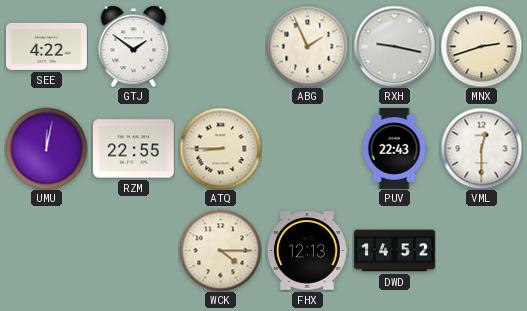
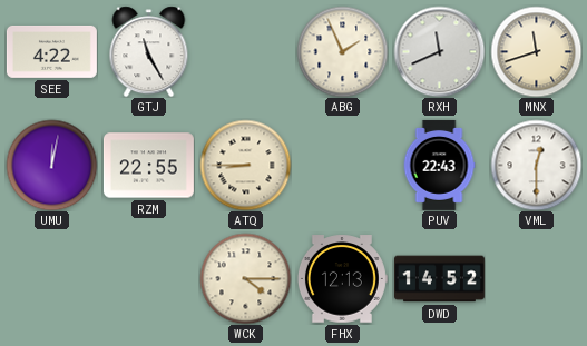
GTJ: 1:51 -> 11:25 (149, 51)
RXH: 9:17 -> 11:41 (439, 51)
MNX: 2:42 -> 11:42 (536, 51)
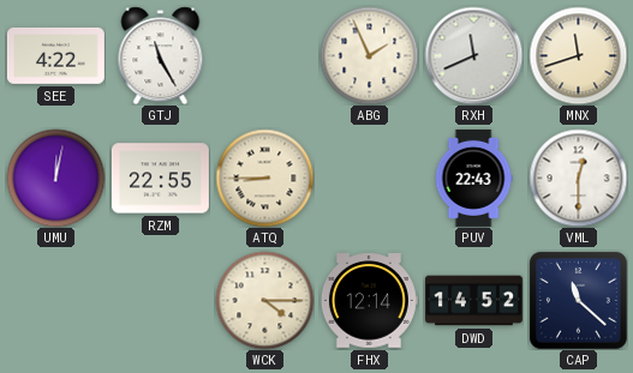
FHX: 12:13 -> 12:14 (369, 301)
CAP: none -> 11:22 (578, 300)
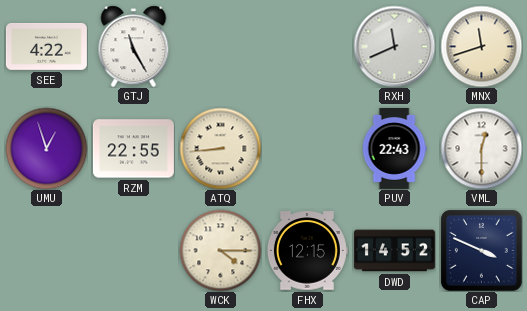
ABG: 1:56 -> none (369, 55)
UMU: 12:02 -> 12:57 (46, 148)
ATQ: 8:45 -> 8:44 (220, 148)
FHX: 12:14 -> 12:15 (307, 251)
CAP: 11:22 -> 3:49 (481, 250)
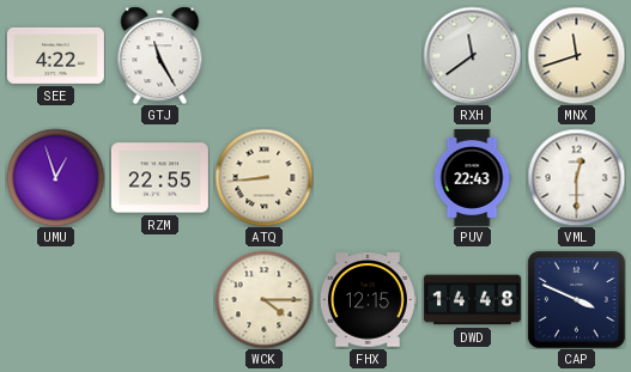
RXH: 11:41 -> 11:39 (472, 55)
DWD: 14:52 -> 14:48 (472, 300)
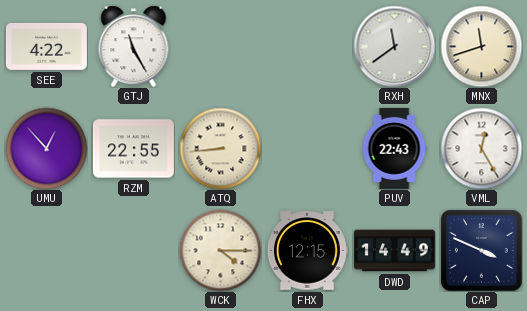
UMU: 12:57 -> 12:53 (46, 148)
VML: 12:30 -> 12:25 (481, 148)
DWD: 14:48 -> 14:49 (394, 251)
